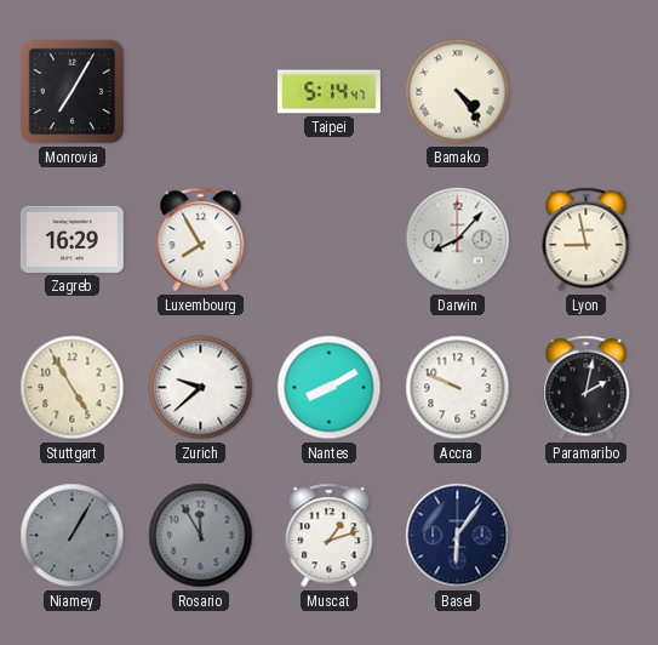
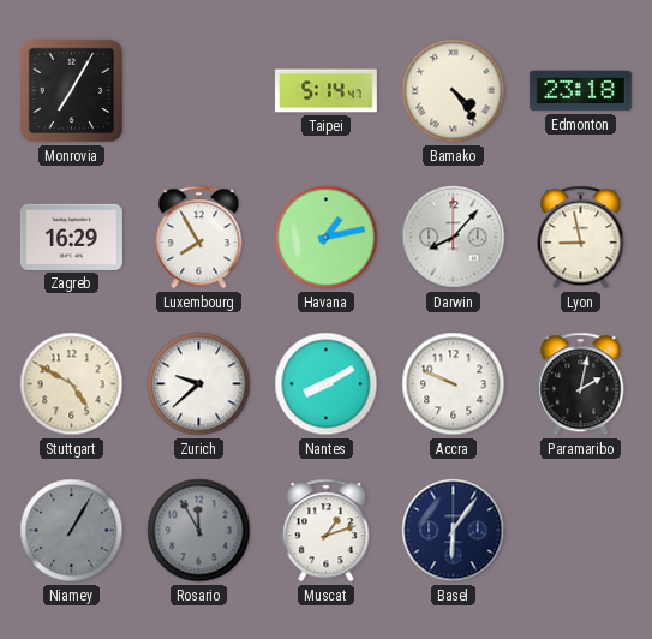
Edmonton: none -> 23:18 (580, 91)
Havana: none -> 1:13 (327, 238)
Stuttgart: 4:55 -> 4:50 (72, 384)
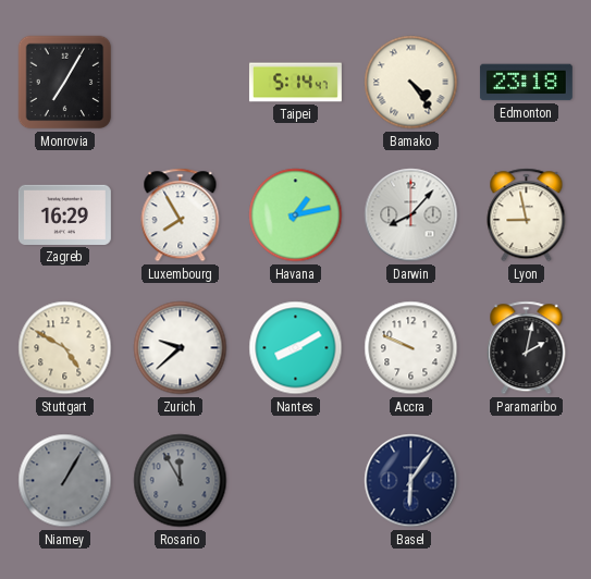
Muscat: 1:12 -> none (327, 531)
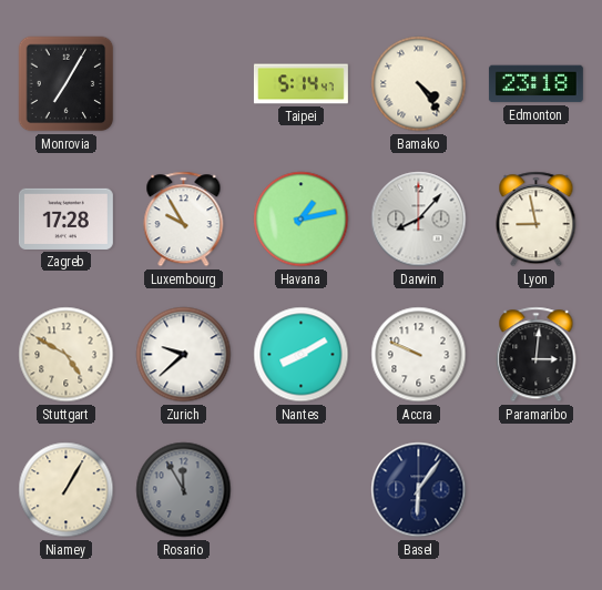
Zagreb: 16:29 -> 17:28 (65, 218)
Luxembourg: 7:55 -> 9:55 (184, 220)
Paramaribo: 2:02 -> 3:01 (537, 355)
Niamey dial: grey -> cream (67, 490)
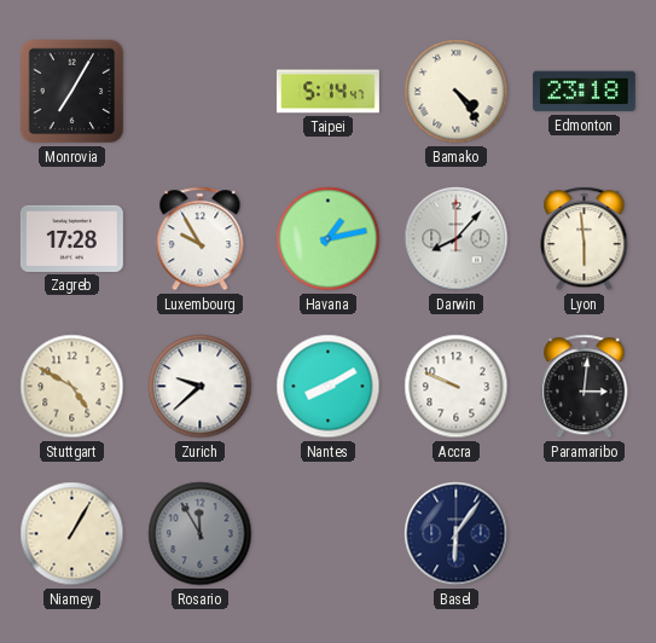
Lyon: 8:58 -> 5:59 (585, 239)
